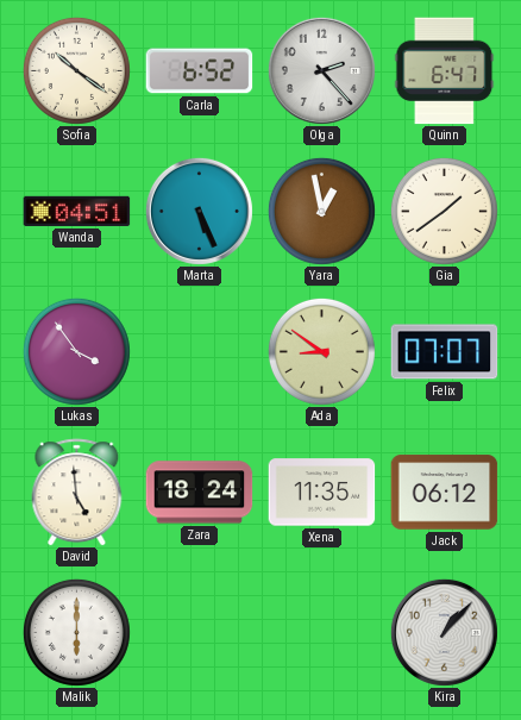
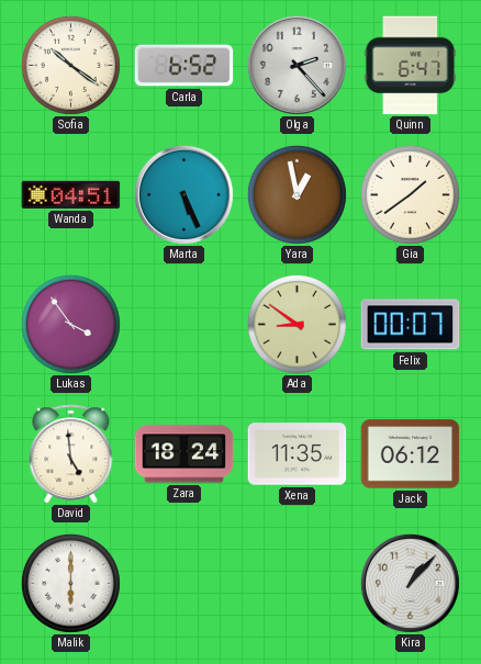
Felix: 07:07 -> 00:07 (411, 325)
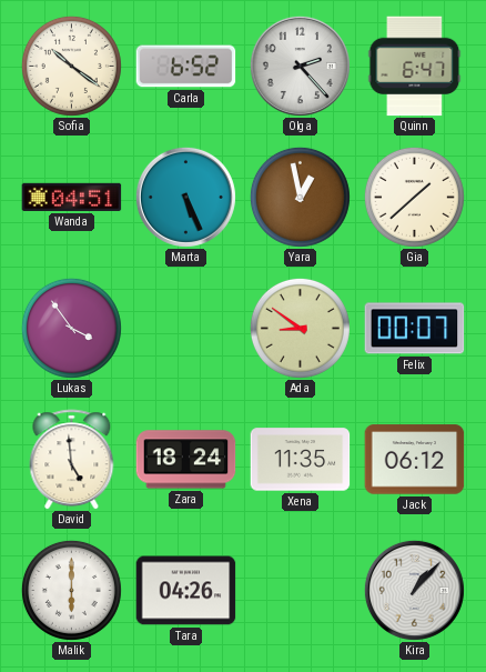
Gia: 1:39 -> 1:38 (414, 197)
Tara: none -> 04:26 (186, 591)
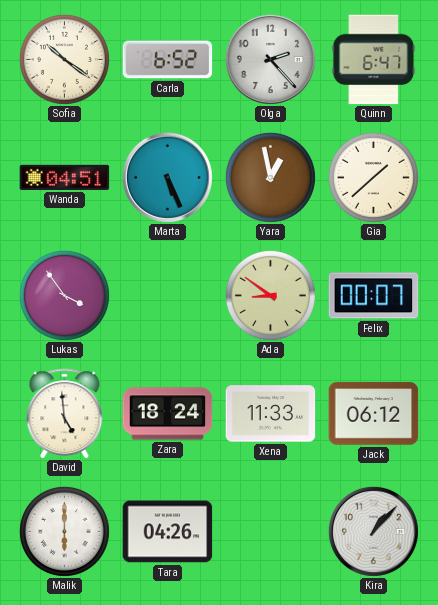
Xena: 11:35 -> 11:33 (271, 414)
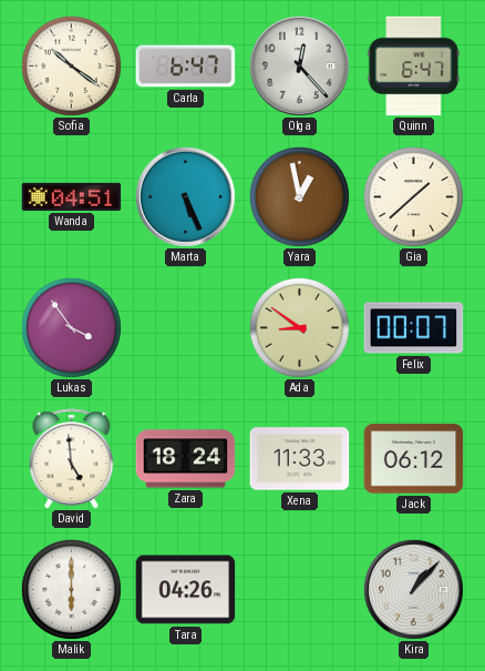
Carla: 6:52 -> 6:47 (186, 67)
Olga: 2:23 -> 12:23 (299, 65)
